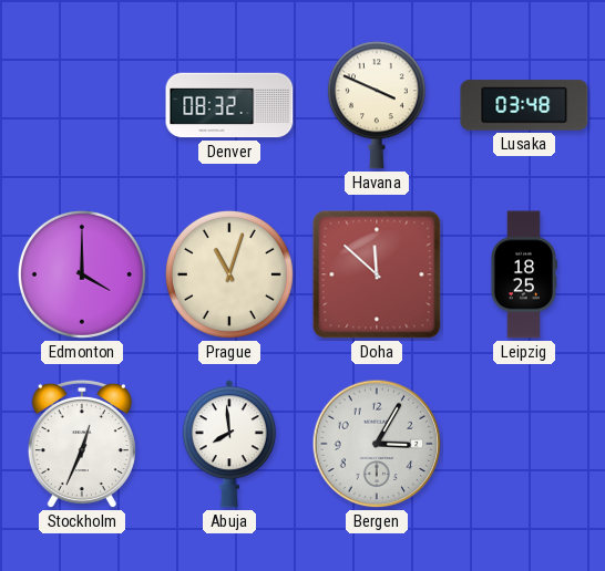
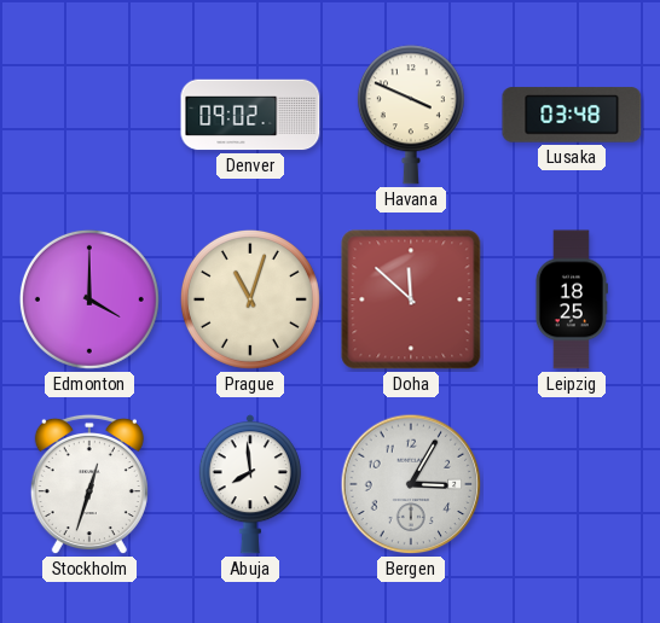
Denver: 08:32 -> 09:02 (250, 115)
Stockholm: 12:34 -> 12:33 (89, 484)
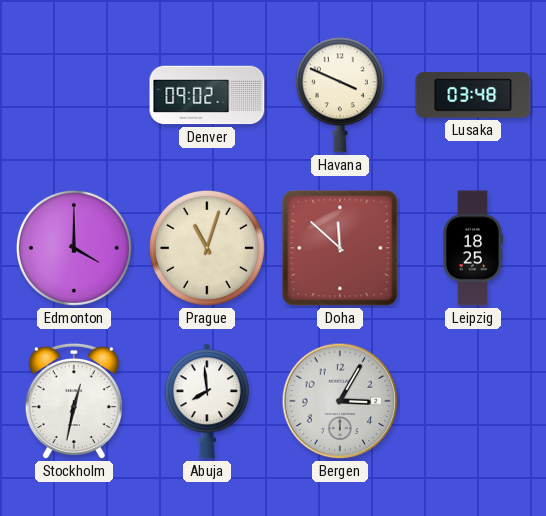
Stockholm: 12:33 -> 12:32 (74, 401)
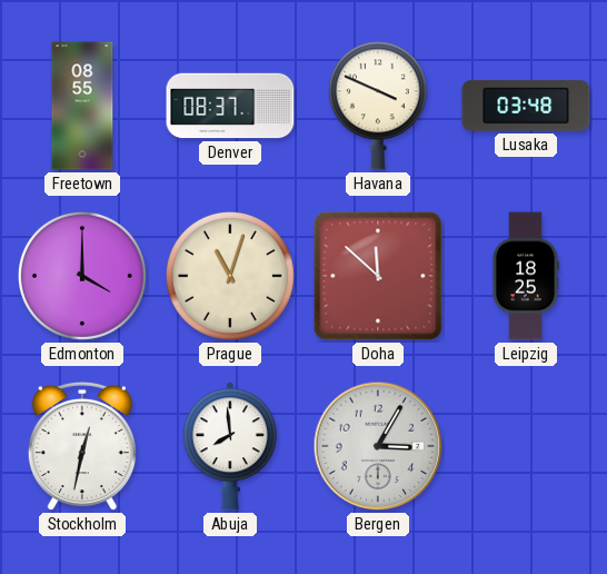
Freetown: none -> 08:55 (82, 106)
Denver: 09:02 -> 08:37 (230, 106)
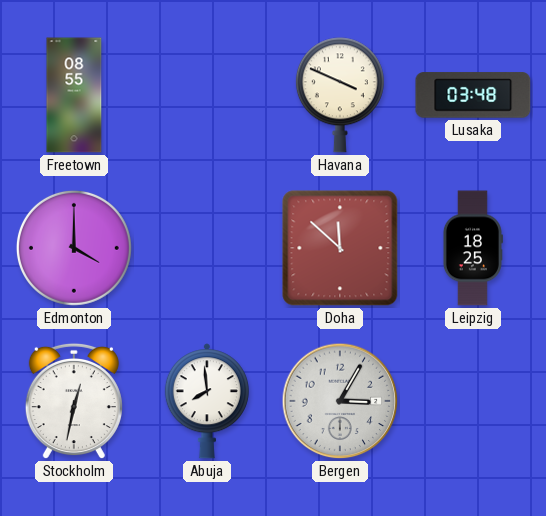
Denver: 08:37 -> none (230, 106)
Prague: 11:03 -> none (230, 276)
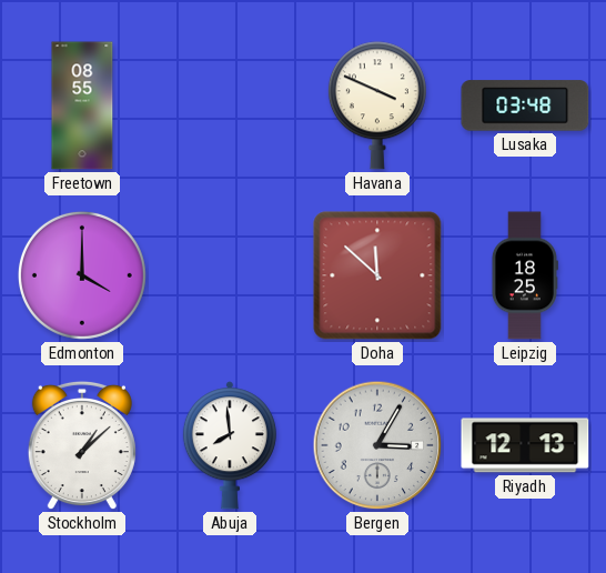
Stockholm: 12:32 -> 1:08 (82, 445)
Riyadh: none -> 12:13 (525, 445)
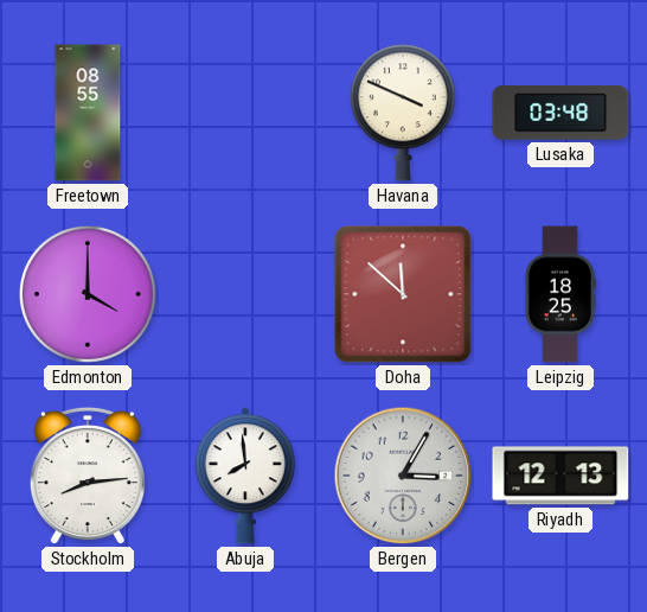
Stockholm: 1:08 -> 8:14 (88, 476)
